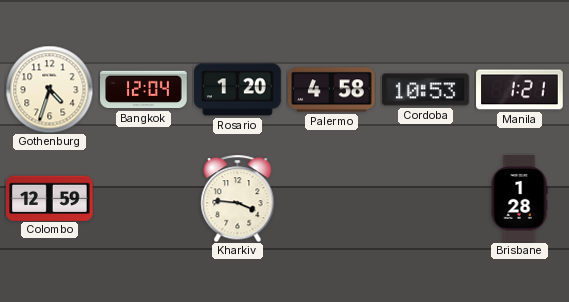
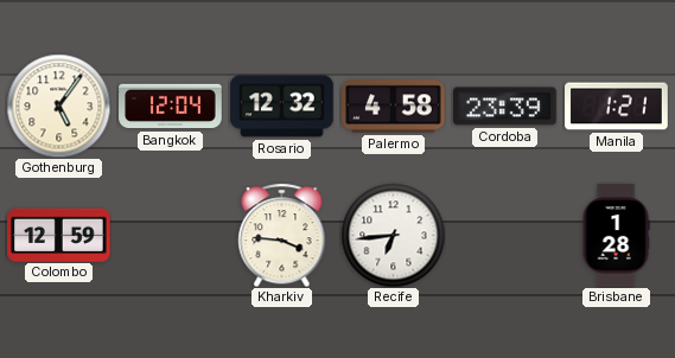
Gothenburg: 4:33 -> 5:06 (58, 106)
Rosario: 1:20 -> 12:32 (282, 107)
Cordoba: 10:53 -> 23:39 (505, 107)
Recife: none -> 6:44 (393, 235)
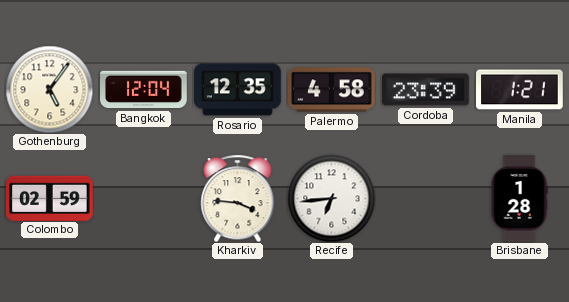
Rosario: 12:32 -> 12:35 (238, 90)
Colombo: 12:59 -> 02:59 (50, 198)
